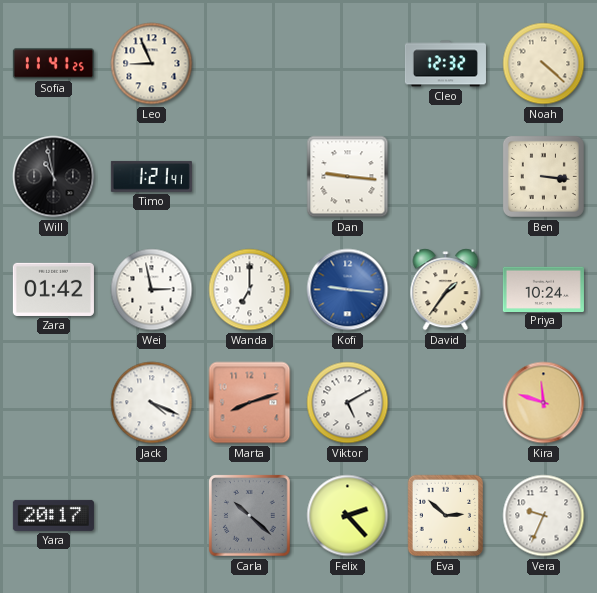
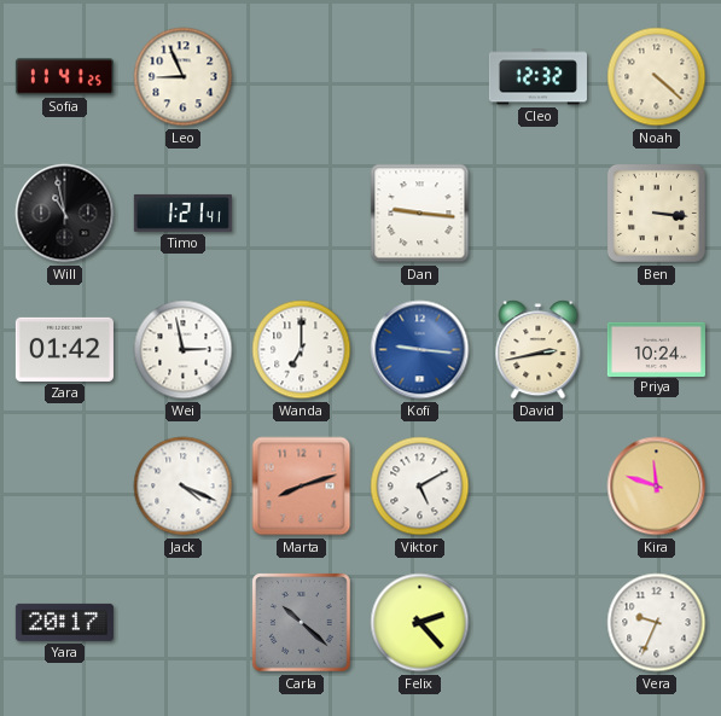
David: 1:36 -> 2:43 (539, 350)
Eva: 2:52 -> none (446, 516)
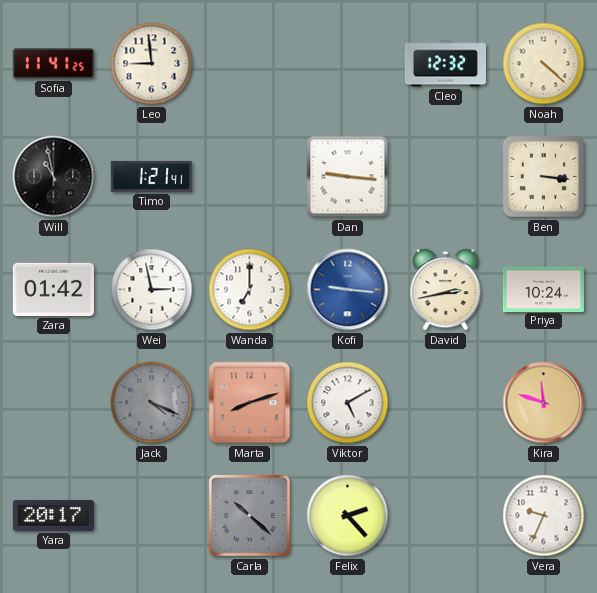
Leo: 8:56 -> 8:59 (152, 64)
Jack dial: white -> grey (152, 403)
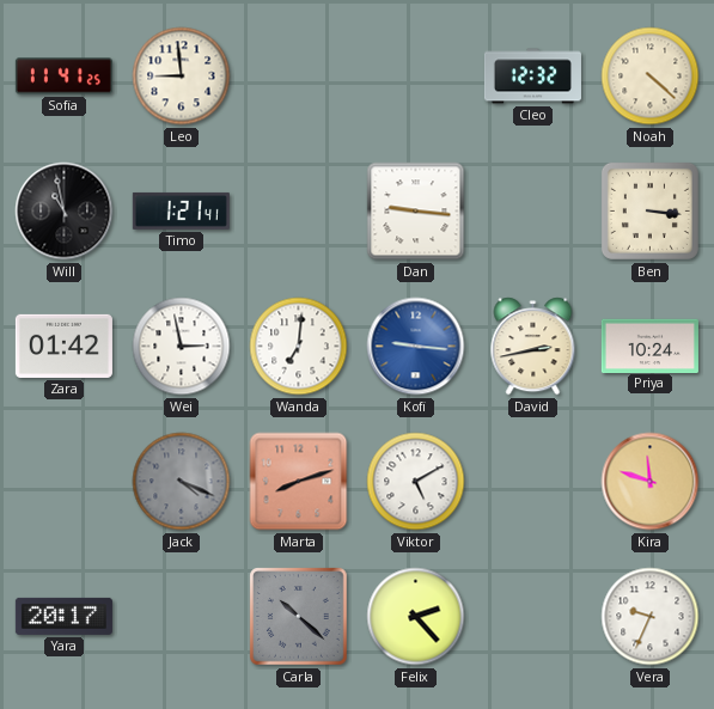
Wanda: 7:00 -> 7:01 (299, 347)
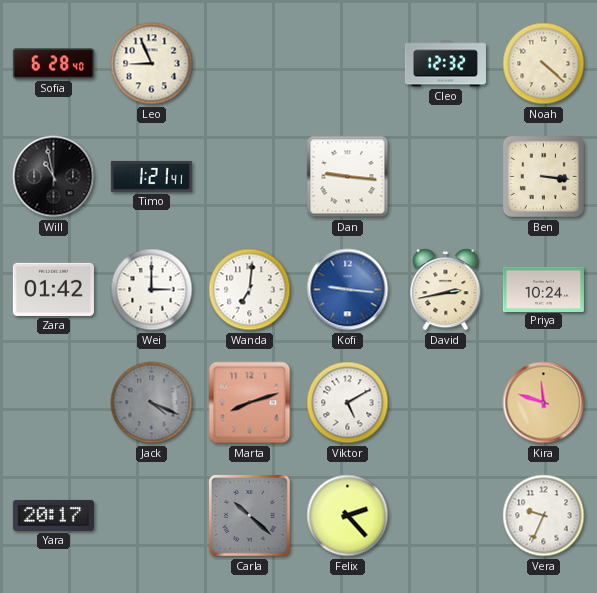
Sofia: 11:41 -> 6:28 (53, 64)
Leo: 8:59 -> 8:56 (152, 64)
Wei: 2:58 -> 3:00 (152, 290)
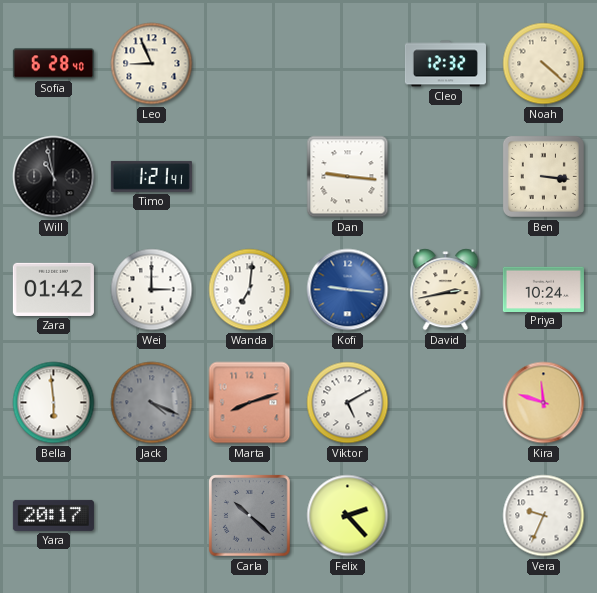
Bella: none -> 5:59 (54, 403)
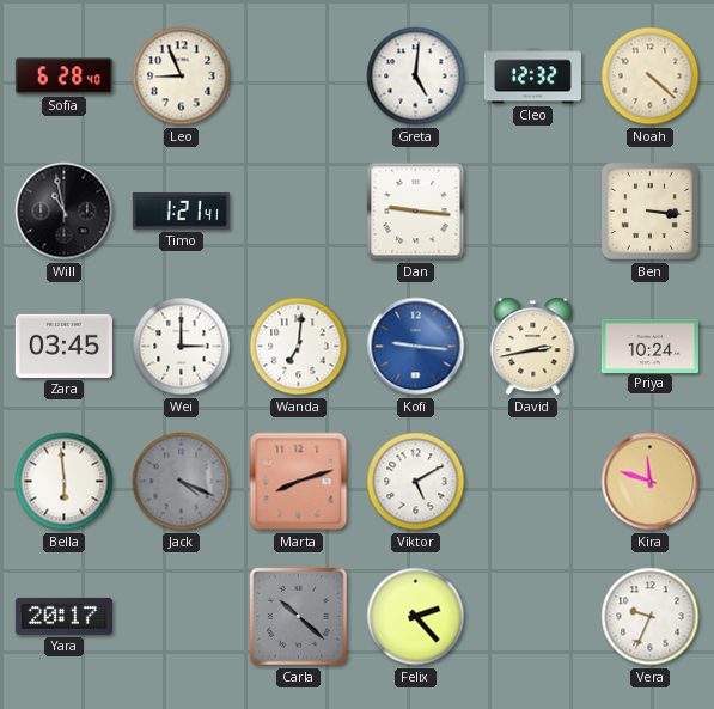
Greta: none -> 5:01 (416, 77)
Zara: 01:42 -> 03:45 (63, 346)
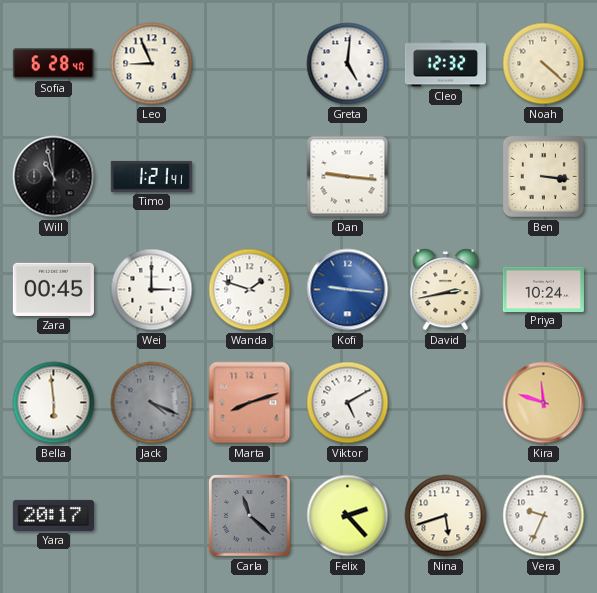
Zara: 03:45 -> 00:45 (53, 289)
Wanda: 7:01 -> 1:48 (250, 290)
Carla: 10:22 -> 11:22 (250, 516)
Nina: none -> 5:42 (446, 516)
